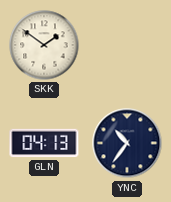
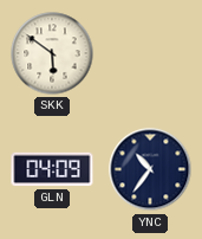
SKK: 1:51 -> 5:51 (52, 53)
GLN: 04:13 -> 04:09 (52, 169)
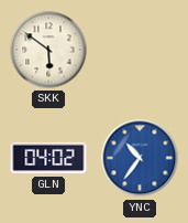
GLN: 04:09 -> 04:02 (48, 158)
YNC dial: navy -> blue (140, 158)
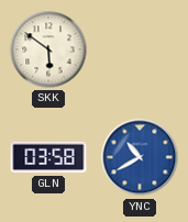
GLN: 04:02 -> 03:58 (48, 157)
YNC: 10:36 -> 10:40 (140, 157)
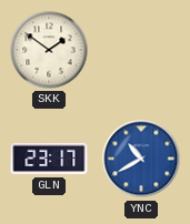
SKK: 5:51 -> 1:51 (49, 50)
GLN: 03:58 -> 23:17 (49, 159)
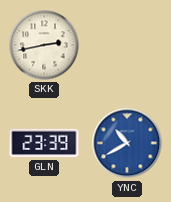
SKK: 1:51 -> 2:43 (44, 45)
GLN: 23:17 -> 23:39 (44, 143)
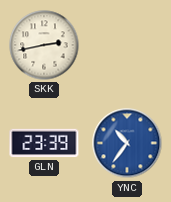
YNC: 10:40 -> 10:36 (127, 143)
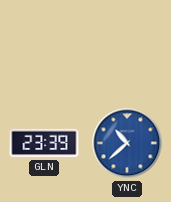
SKK: 2:43 -> none (44, 45)
YNC: 10:36 -> 10:38 (127, 143)
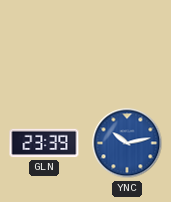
YNC: 10:38 -> 10:13 (127, 143)
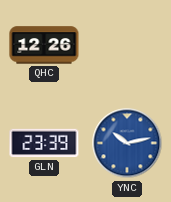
QHC: none -> 12:26 (44, 45)
